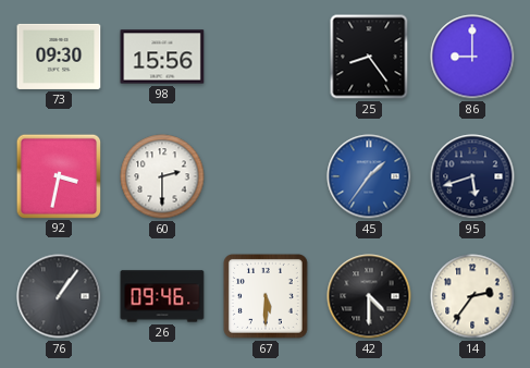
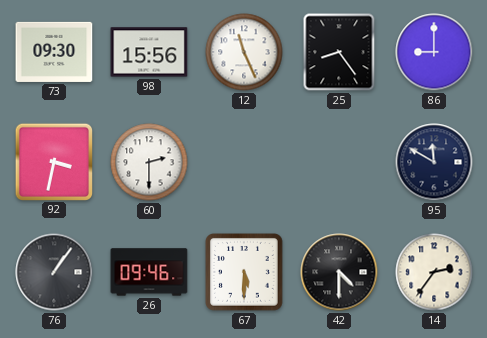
12: none -> 11:26 (244, 52)
45: 1:36 -> none (369, 176)
95: 5:42 -> 11:50 (434, 162)
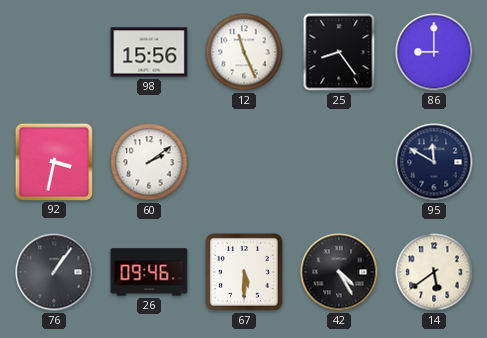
73: 09:30 -> none (54, 52)
60: 2:30 -> 2:09 (149, 162)
42: 4:30 -> 4:25 (339, 272)
14: 2:36 -> 5:39 (434, 272)
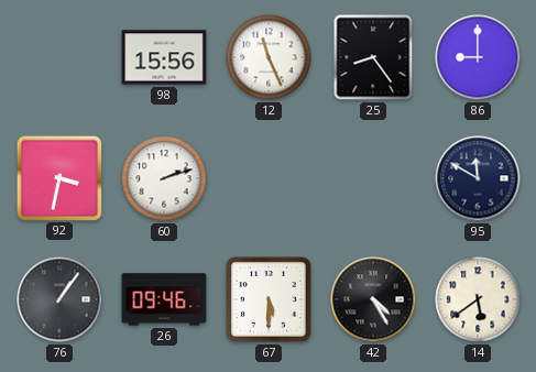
60: 2:09 -> 2:12 (164, 178)
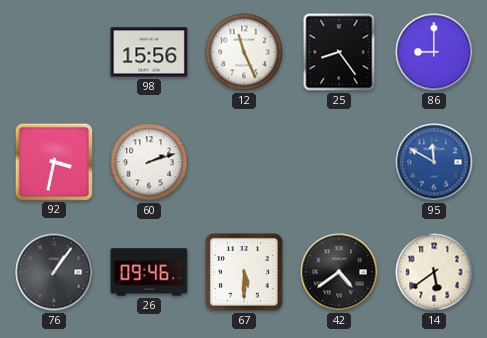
95 dial: navy -> blue (434, 162)
42: 4:25 -> 4:39 (339, 272)
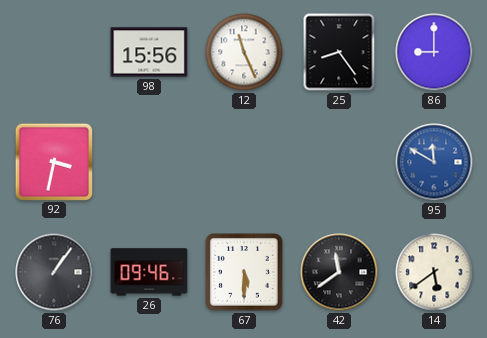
60: 2:12 -> none (149, 162)
42: 4:39 -> 11:39 (339, 272)
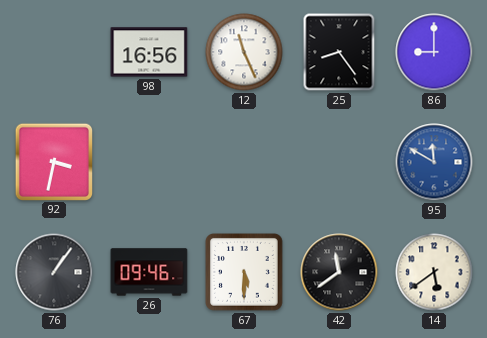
98: 15:56 -> 16:56 (149, 52)
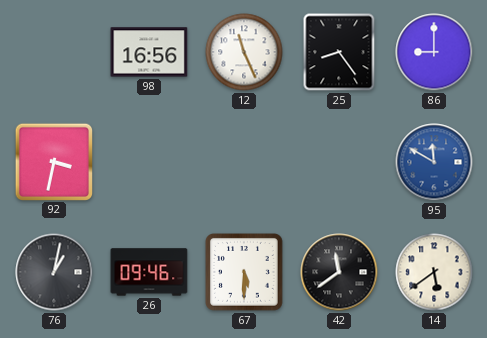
76: 1:06 -> 1:02 (54, 272)
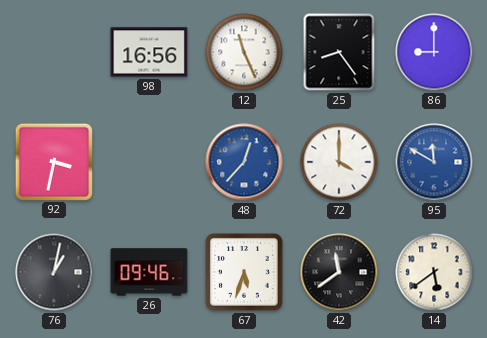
48: none -> 12:37 (244, 162)
72: none -> 4:00 (339, 162)
67: 5:30 -> 5:33 (245, 273)
